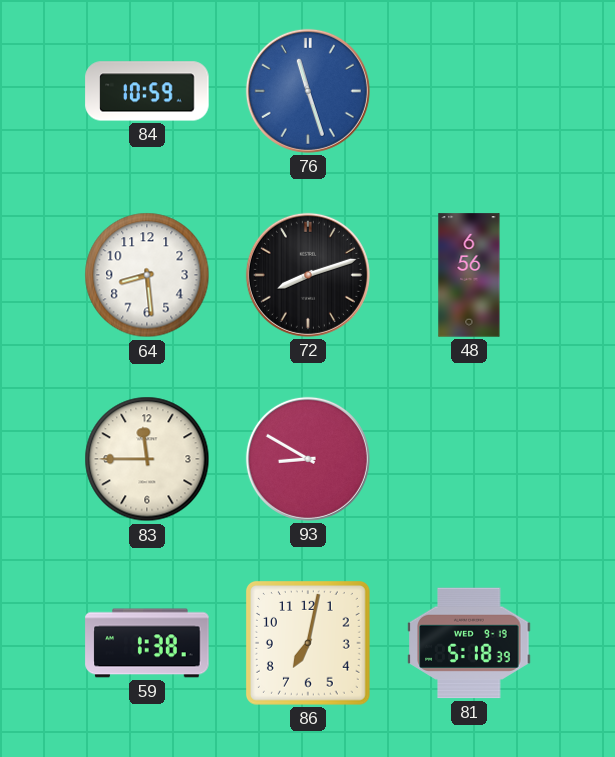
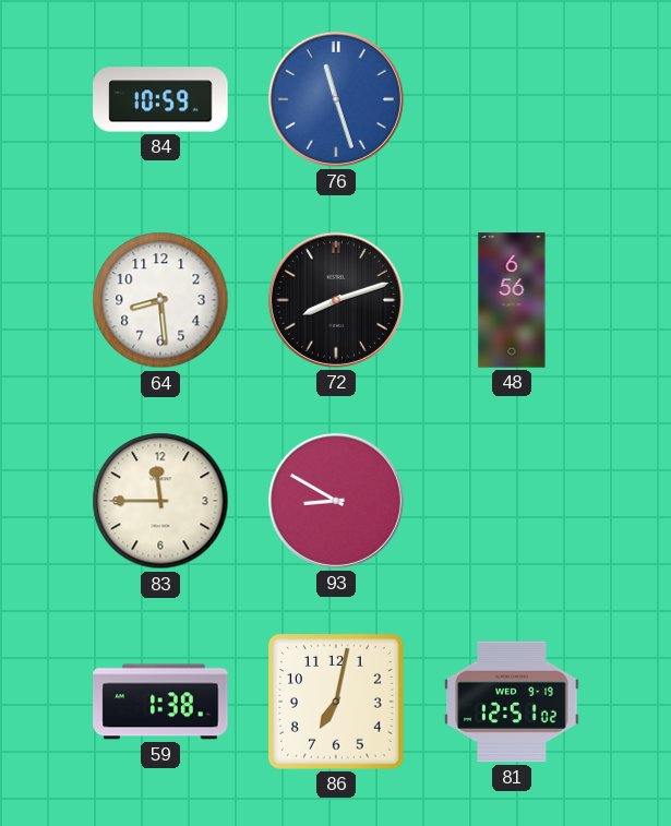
81: 5:18 -> 12:51 (512, 702)
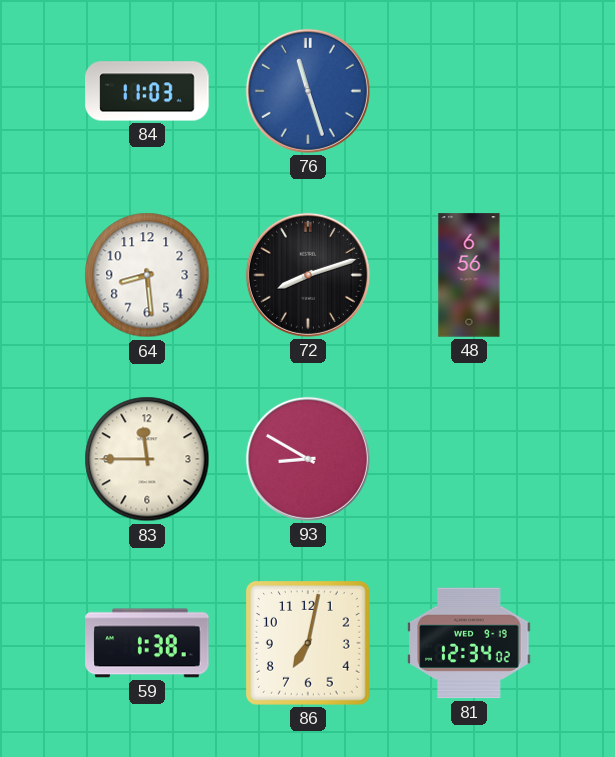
84: 10:59 -> 11:03 (147, 91)
81: 12:51 -> 12:34 (469, 643)
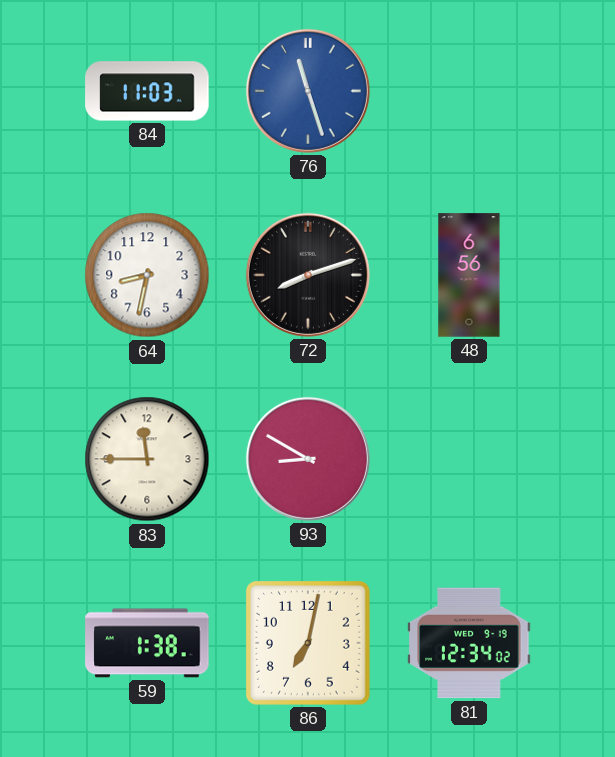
64: 8:29 -> 8:32 (147, 275)
